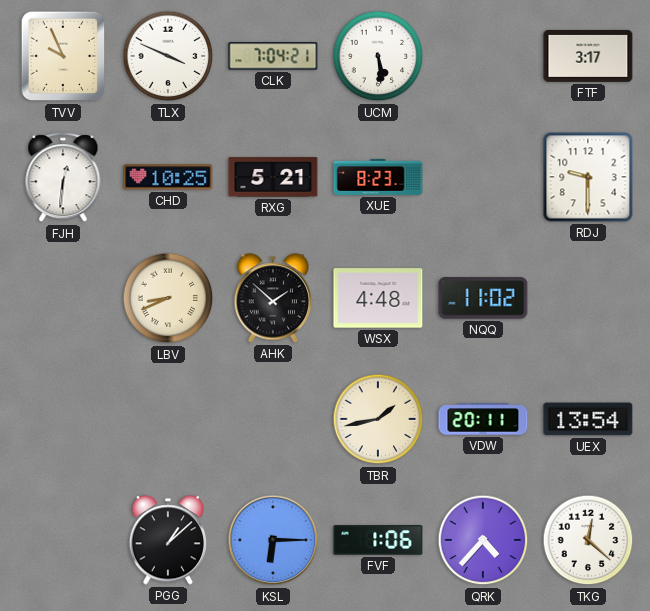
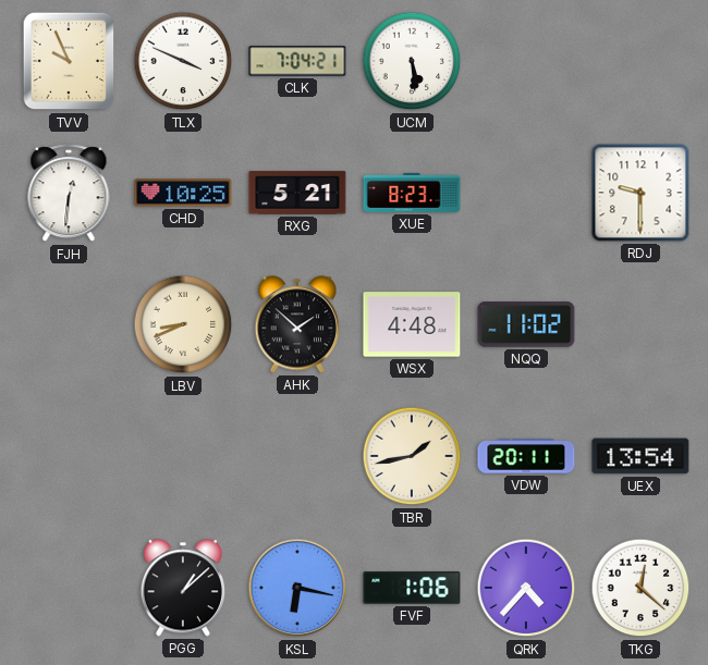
FTF: 3:17 -> none (588, 56)
KSL: 6:15 -> 6:17 (297, 588)
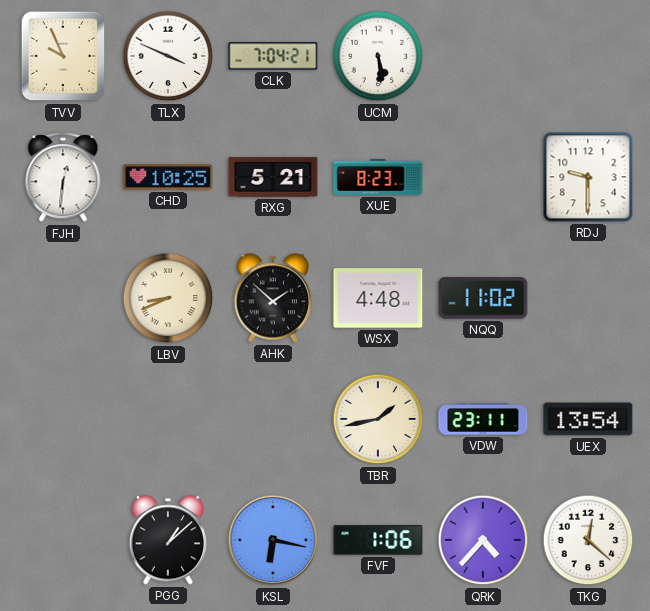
VDW: 20:11 -> 23:11 (483, 419)
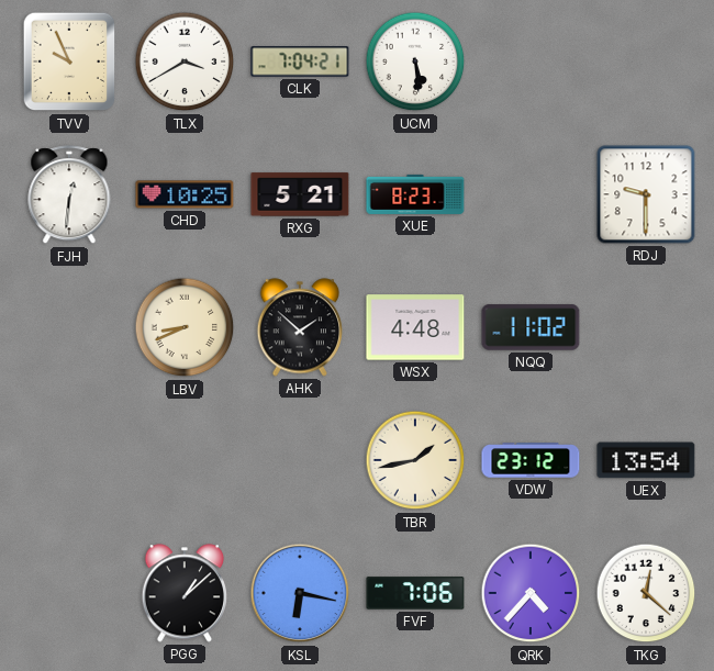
TLX: 3:49 -> 3:40 (185, 61)
VDW: 23:11 -> 23:12 (531, 460)
FVF: 1:06 -> 7:06 (415, 593)
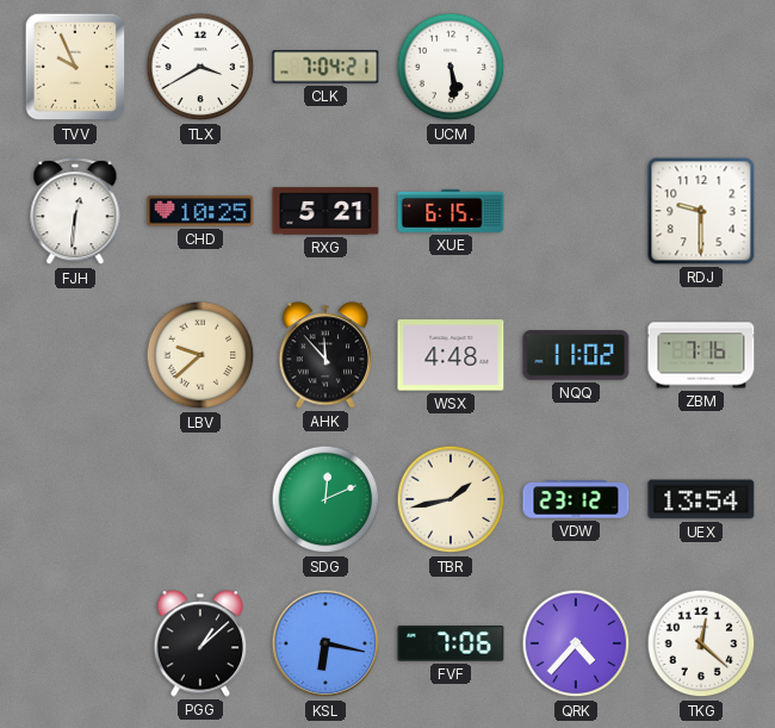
XUE: 8:23 -> 6:15 (451, 211)
LBV: 8:41 -> 9:38 (200, 355)
AHK: 1:52 -> 11:53 (325, 355)
ZBM: none -> 7:16 (701, 355)
SDG: none -> 12:11 (325, 499)
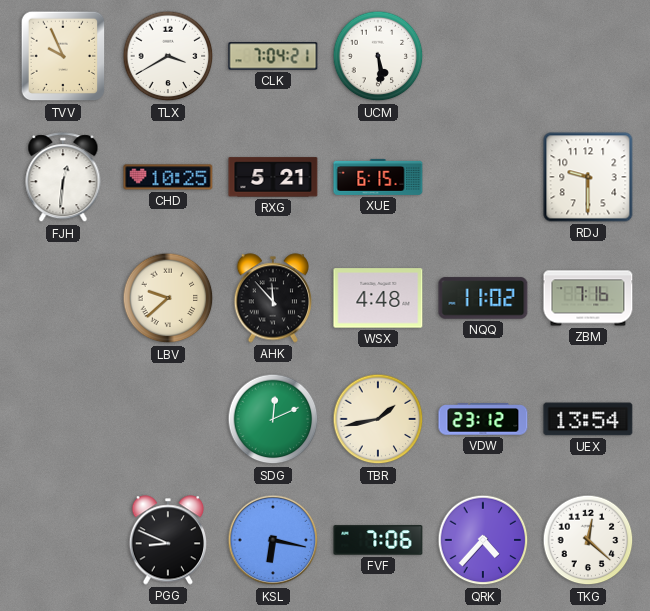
PGG: 1:08 -> 8:49 (168, 540)
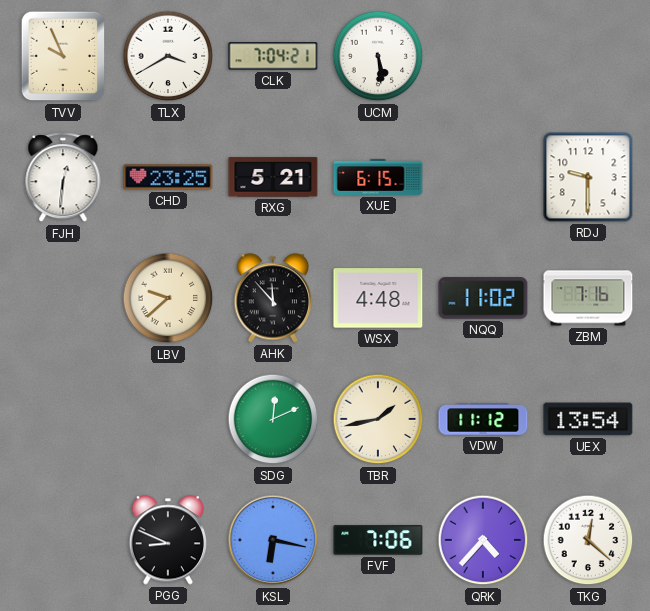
CHD: 10:25 -> 23:25 (168, 177)
VDW: 23:12 -> 11:12 (483, 419)
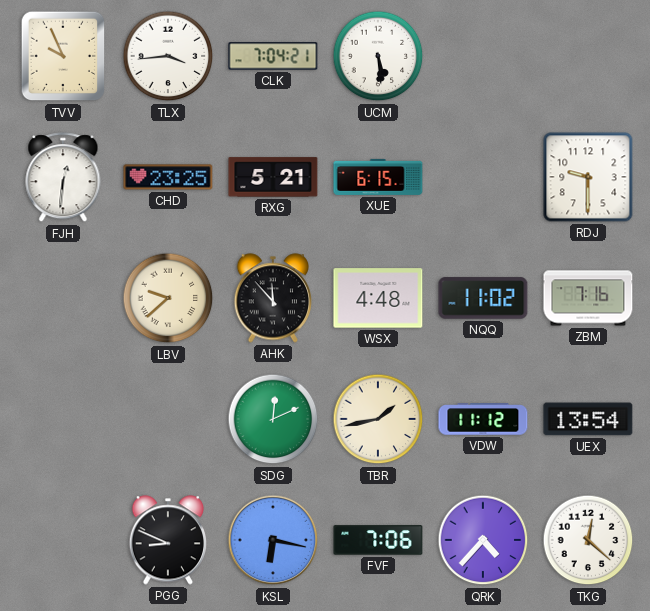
TLX: 3:40 -> 3:44 (168, 56)
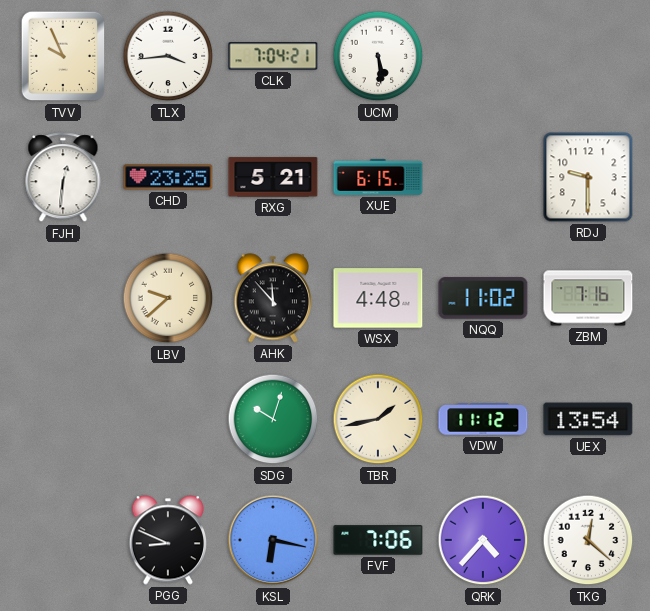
SDG: 12:11 -> 10:03 (273, 419)
